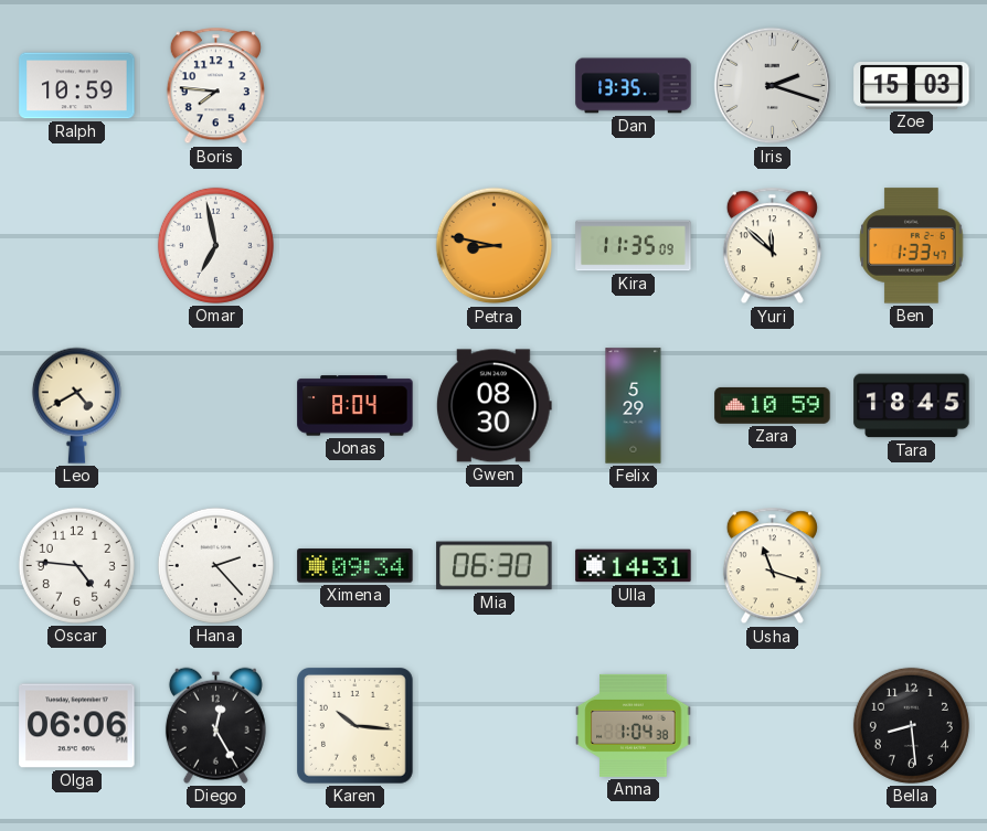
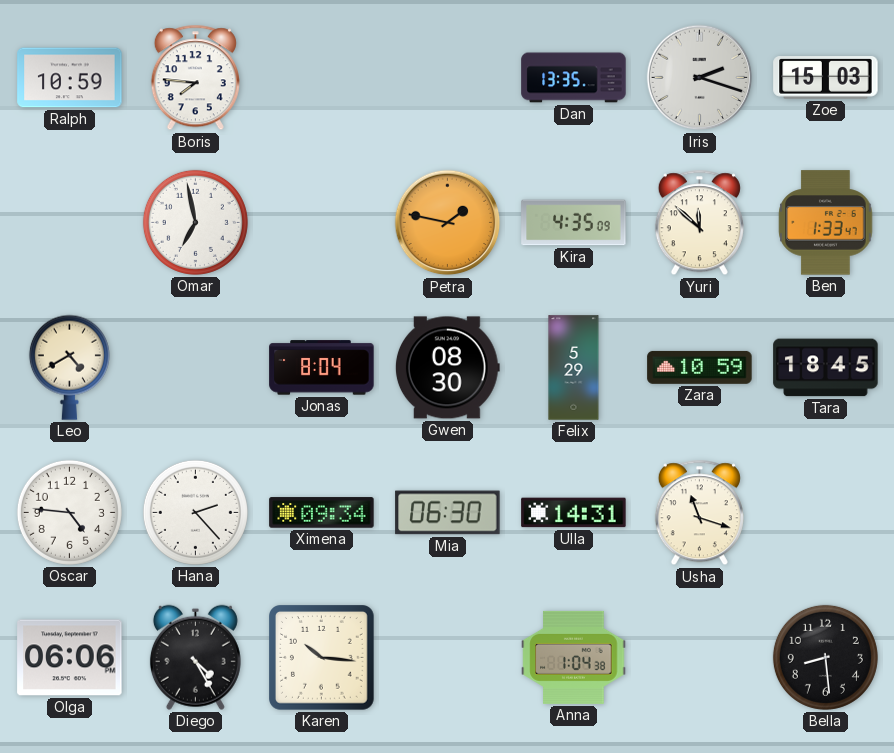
Petra: 8:47 -> 1:47 (448, 223)
Kira: 11:35 -> 4:35 (574, 223)
Diego: 12:25 -> 4:25 (195, 657)
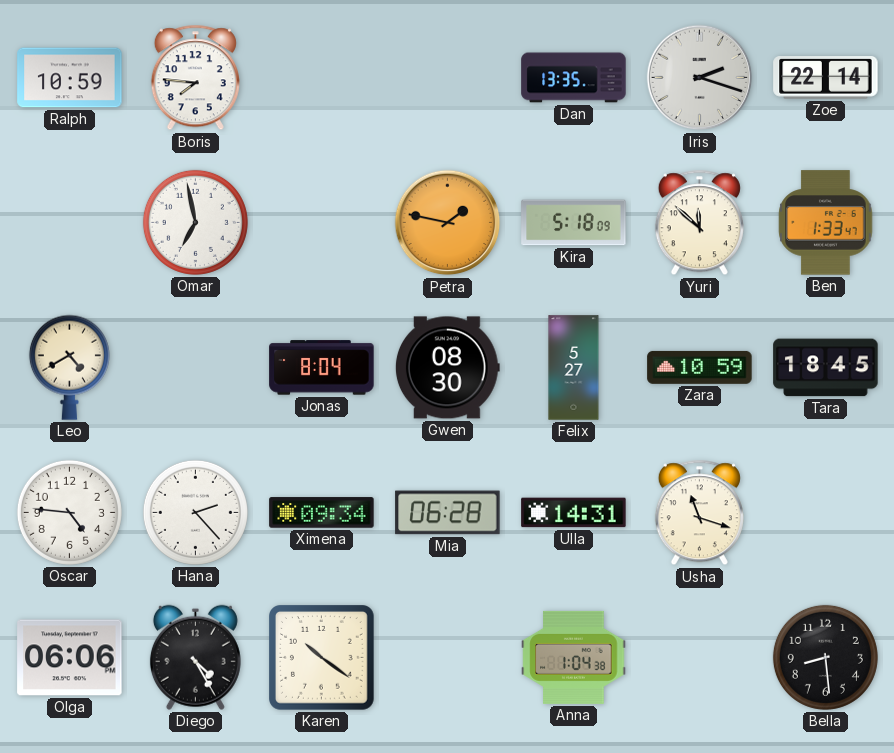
Zoe: 15:03 -> 22:14 (826, 78)
Kira: 4:35 -> 5:18 (574, 223)
Felix: 5:29 -> 5:27 (574, 368)
Mia: 06:30 -> 06:28 (448, 513)
Karen: 10:16 -> 10:21 (322, 658)
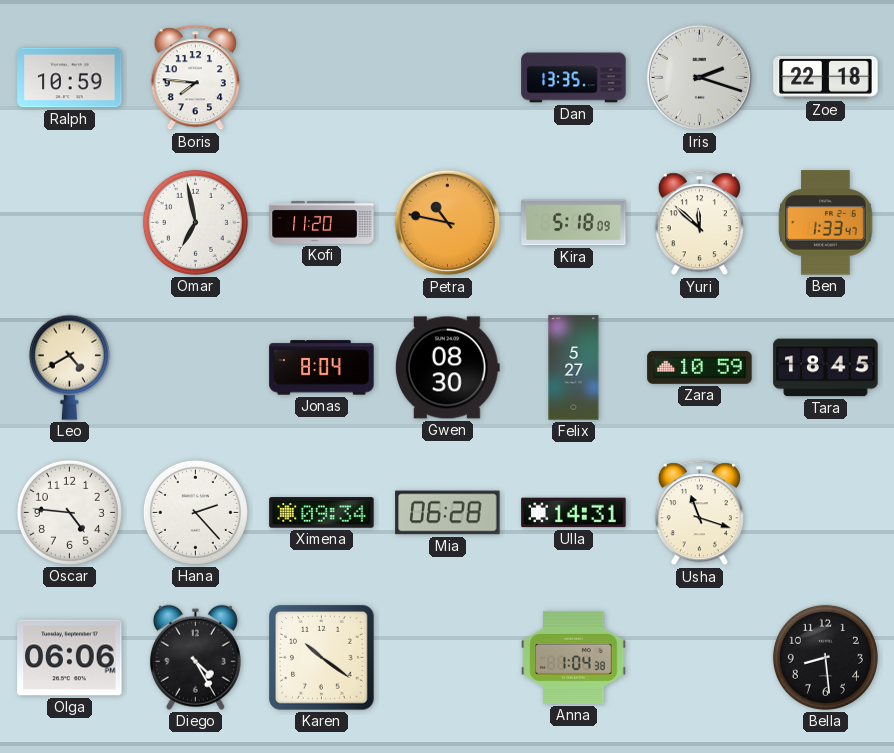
Zoe: 22:14 -> 22:18 (826, 78)
Kofi: none -> 11:20 (322, 222)
Petra: 1:47 -> 10:47 (448, 223)
